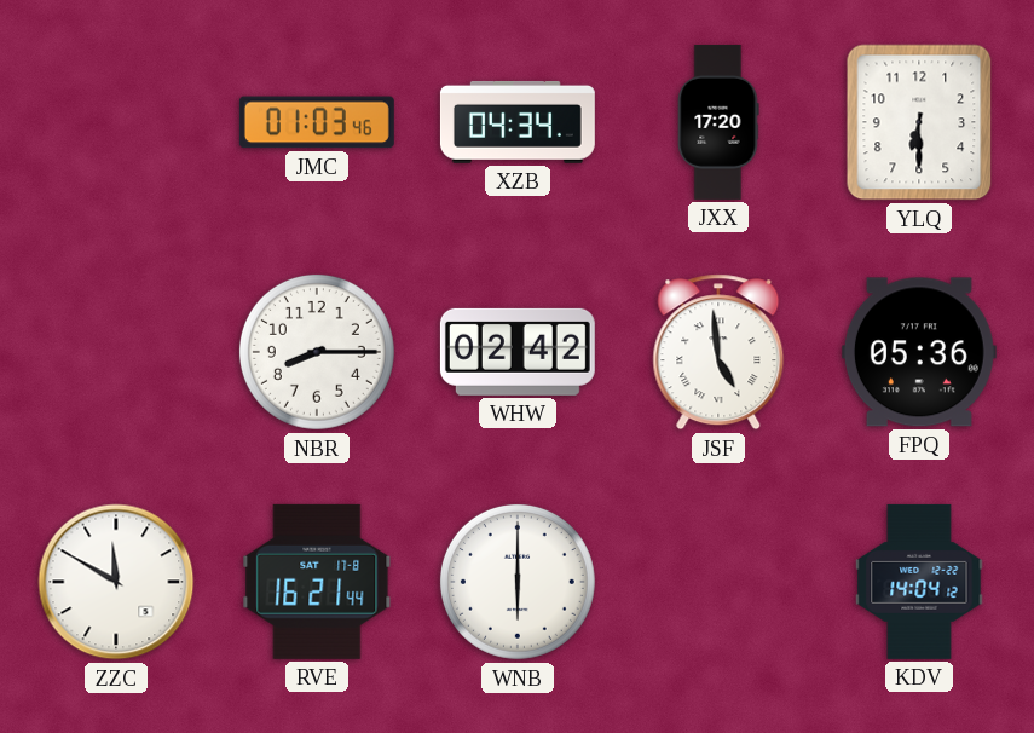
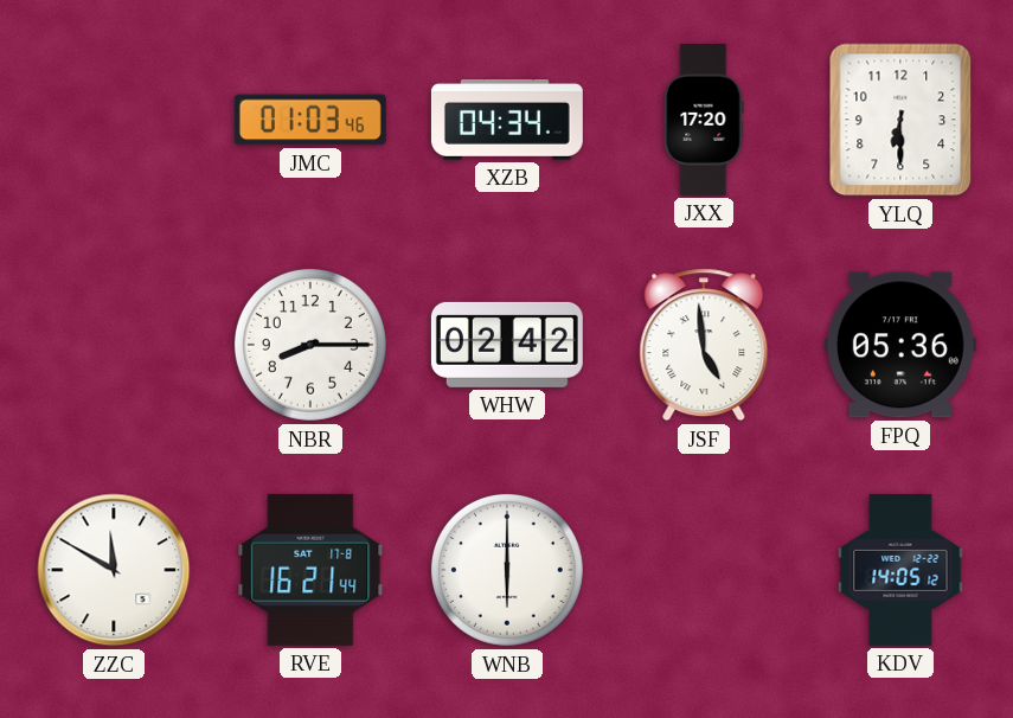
KDV: 14:04 -> 14:05 (900, 570)
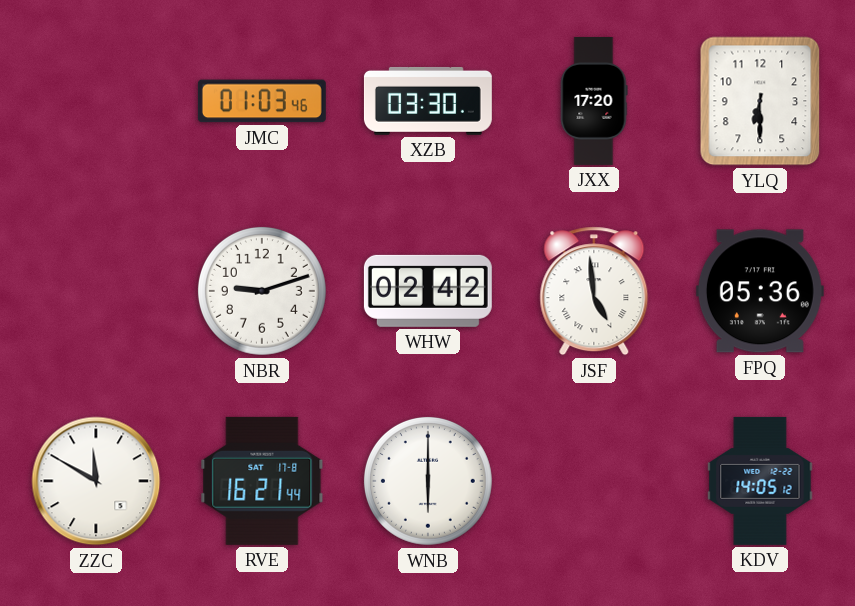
XZB: 04:34 -> 03:30 (428, 101)
NBR: 8:15 -> 9:12 (262, 291)
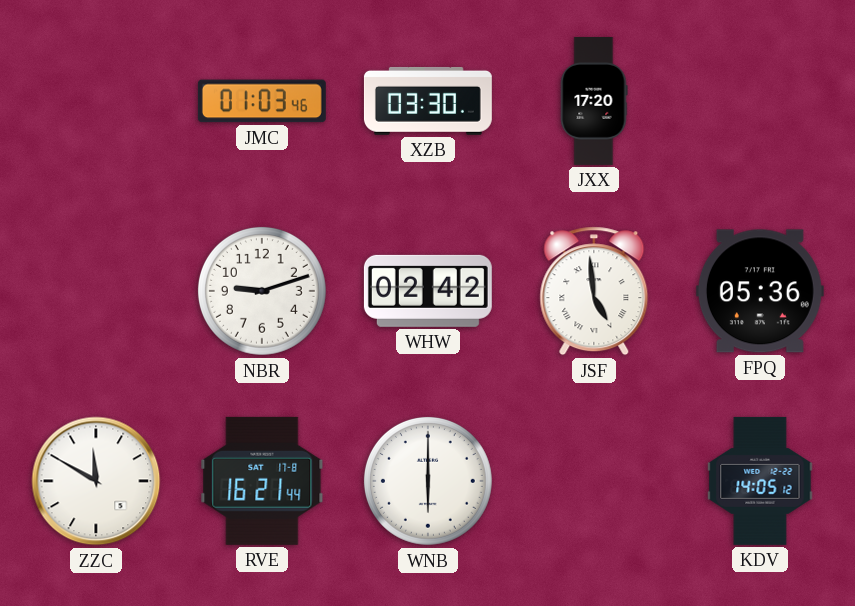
YLQ: 6:30 -> none (760, 101)
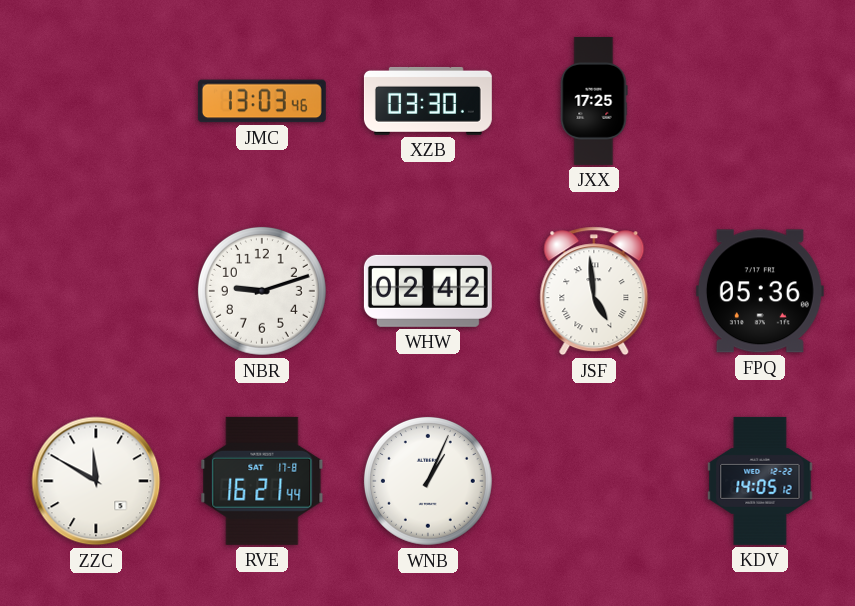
JMC: 01:03 -> 13:03 (262, 101)
JXX: 17:20 -> 17:25 (594, 101)
WNB: 6:00 -> 1:04 (428, 481)
